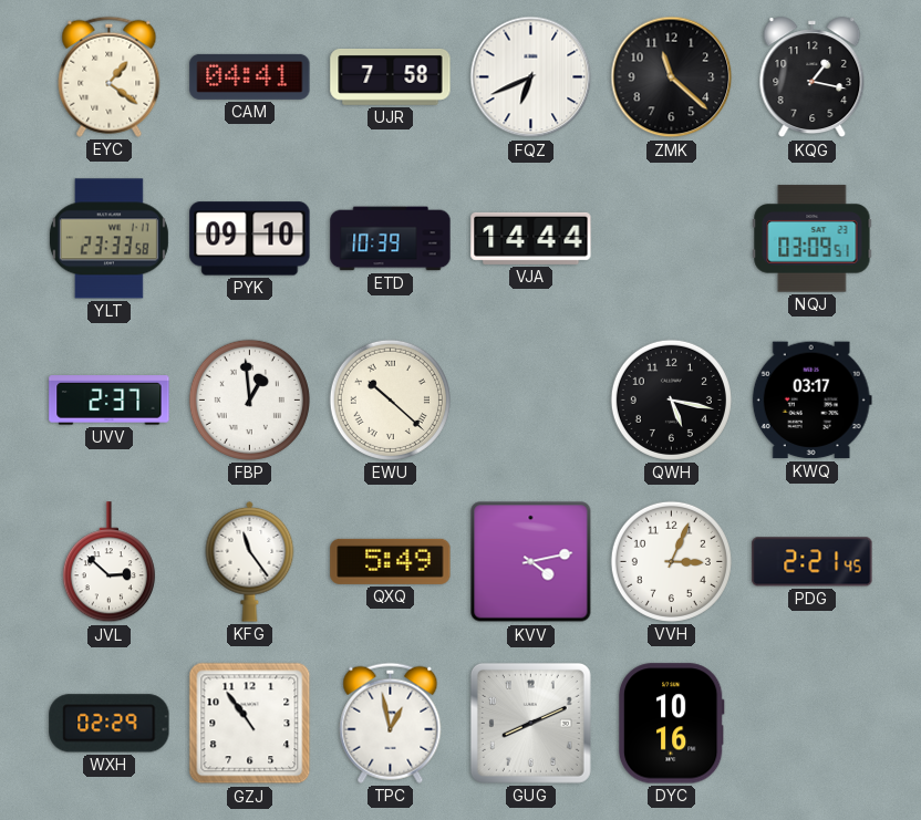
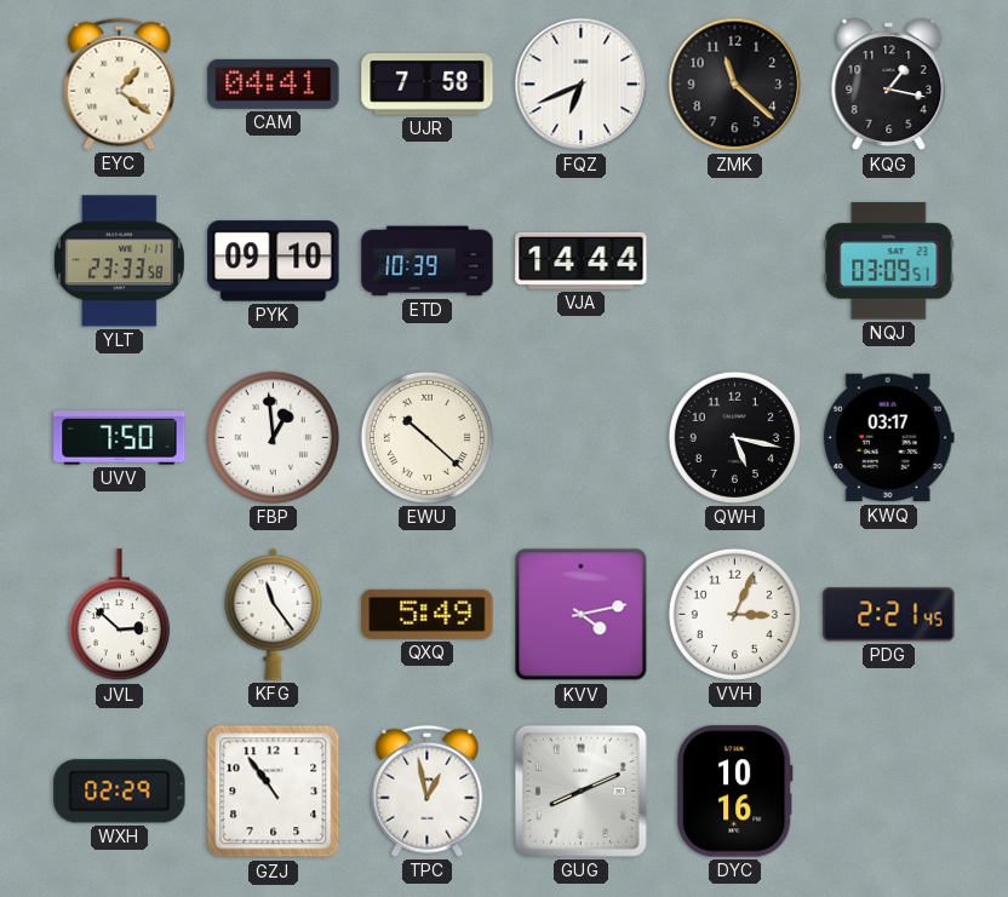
UVV: 2:37 -> 7:50 (120, 438)
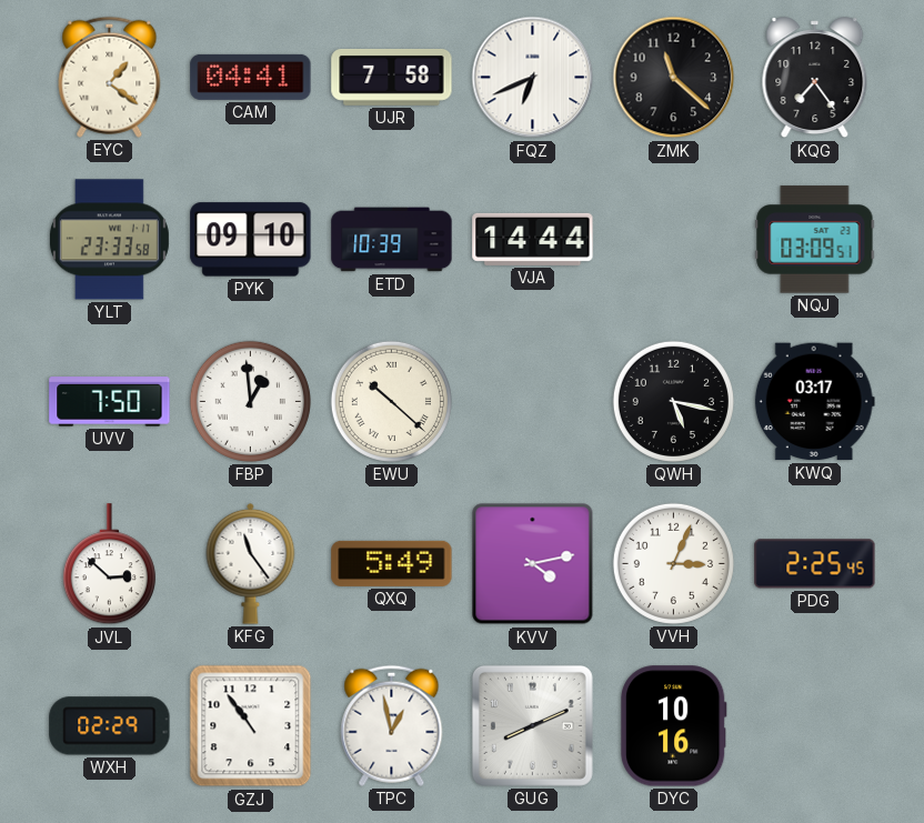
KQG: 1:17 -> 7:24 (815, 78)
PDG: 2:21 -> 2:25 (815, 564)
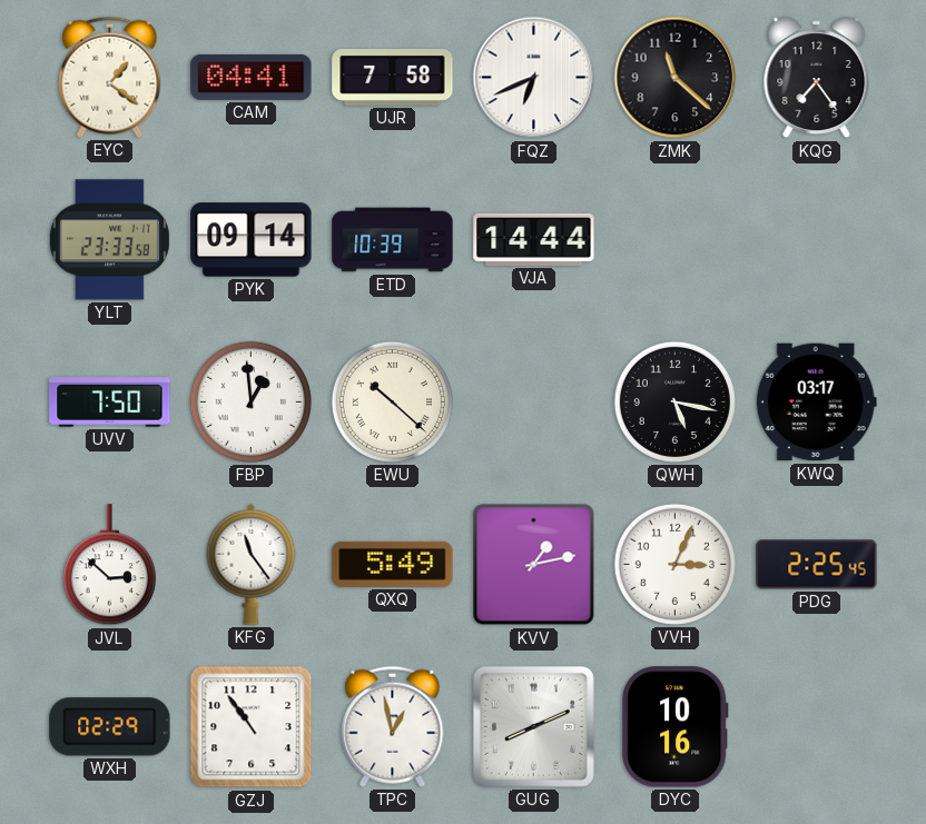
PYK: 09:10 -> 09:14 (252, 240)
NQJ: 03:09 -> none (815, 240)
KVV: 4:13 -> 1:13 (534, 565)
